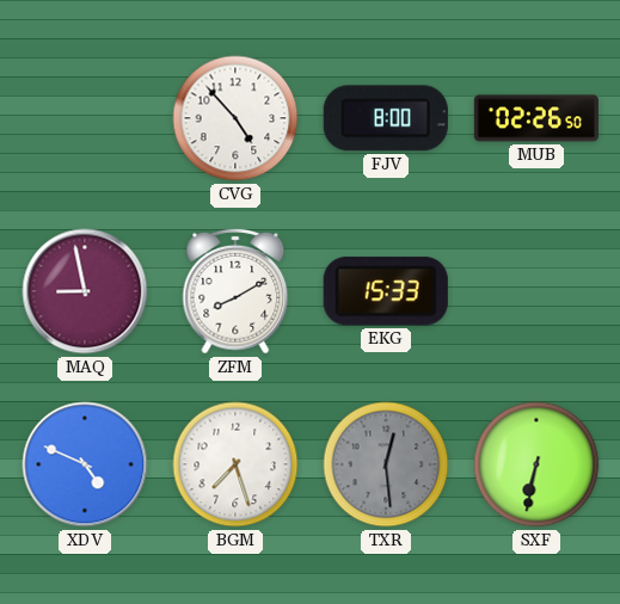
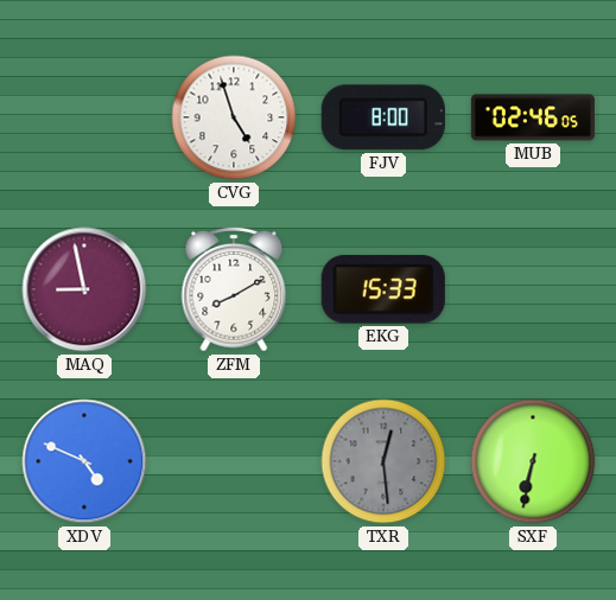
CVG: 4:53 -> 4:57 (234, 117)
MUB: 02:26 -> 02:46 (533, 117)
BGM: 7:27 -> none (235, 464)
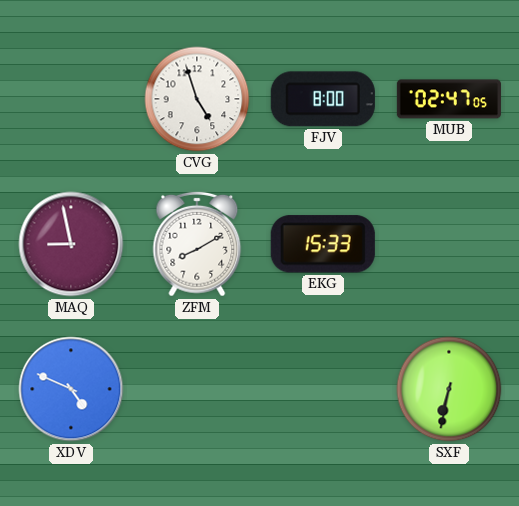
MUB: 02:46 -> 02:47 (449, 99)
TXR: 12:29 -> none (383, 461)
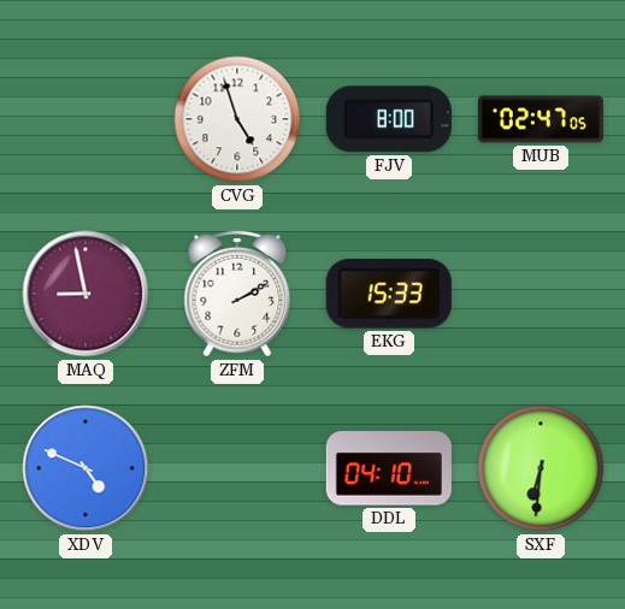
ZFM: 8:10 -> 2:10 (237, 294)
DDL: none -> 04:10 (389, 468)
SXF: 6:32 -> 6:31 (541, 468)
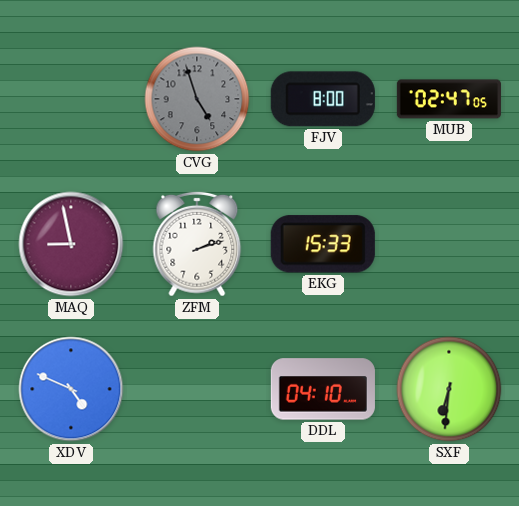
CVG dial: white -> grey (197, 99)
ZFM: 2:10 -> 2:12 (197, 244)
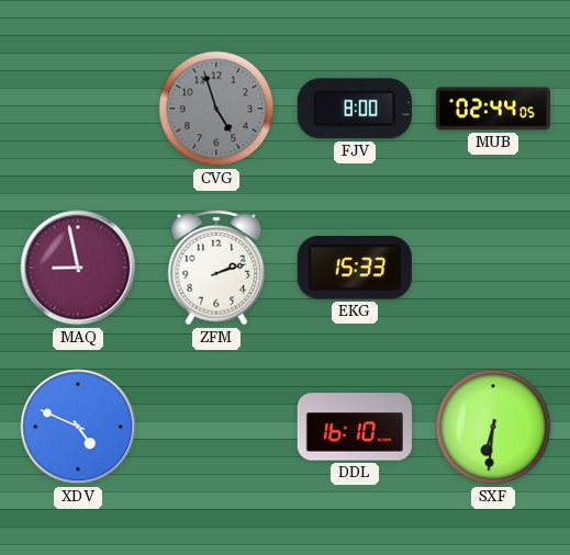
MUB: 02:47 -> 02:44 (493, 109)
DDL: 04:10 -> 16:10 (355, 427)
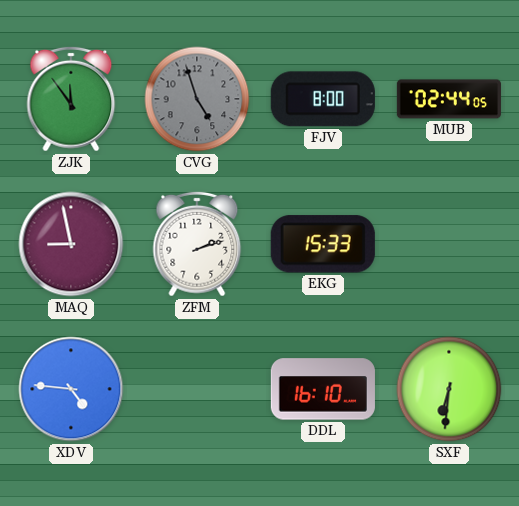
ZJK: none -> 11:54 (71, 99)
XDV: 4:49 -> 4:46 (71, 389)
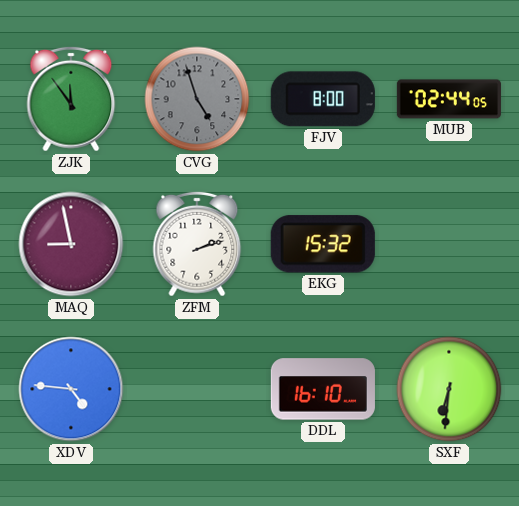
EKG: 15:33 -> 15:32 (323, 244)
